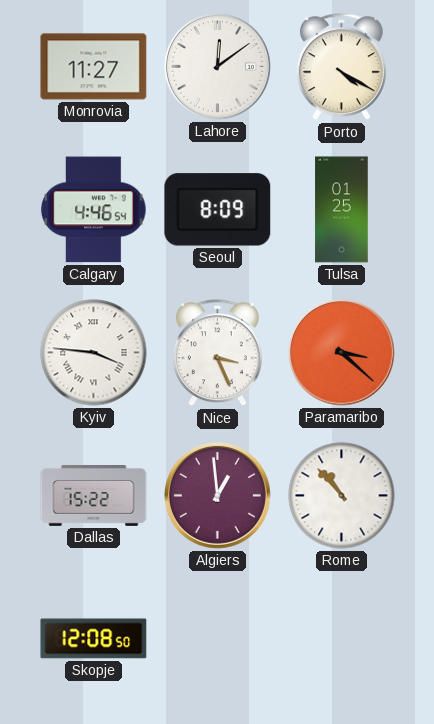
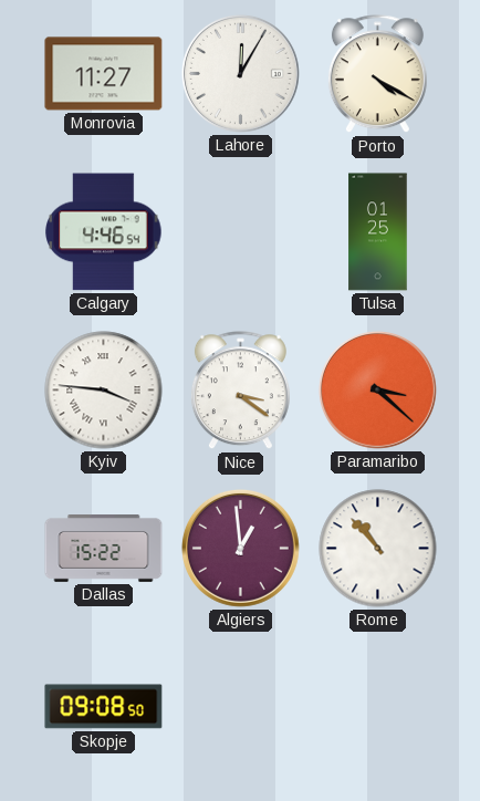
Lahore: 12:09 -> 12:05 (240, 73)
Seoul: 8:09 -> none (218, 210)
Nice: 3:26 -> 3:21 (240, 391)
Skopje: 12:08 -> 09:08 (104, 707)
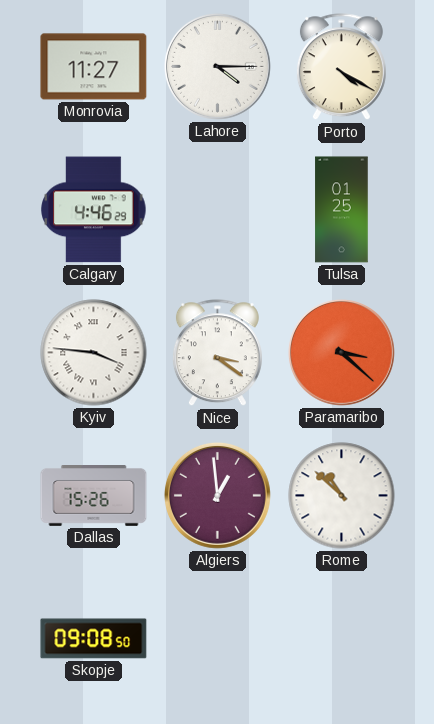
Lahore: 12:05 -> 4:15 (217, 66)
Calgary: 4:46:54 -> 4:46:29 (94, 210)
Dallas: 15:22 -> 15:26 (94, 496)
Rome: 10:53 -> 10:52 (342, 496)
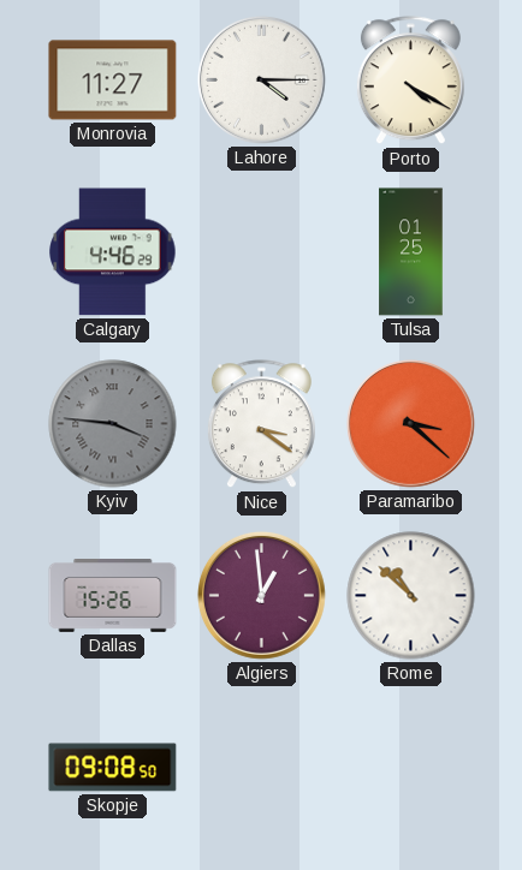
Kyiv dial: white -> grey (113, 424)
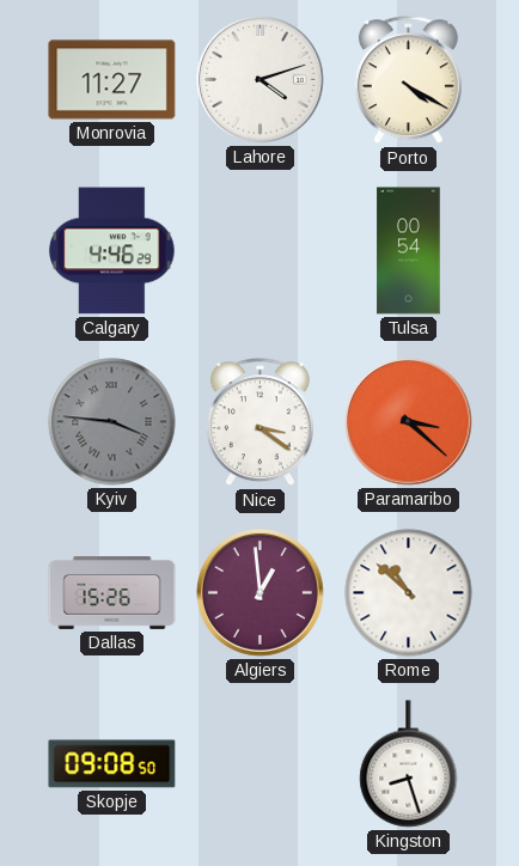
Lahore: 4:15 -> 4:12 (259, 79)
Tulsa: 01:25 -> 00:54 (409, 251)
Kingston: none -> 8:27 (409, 764)
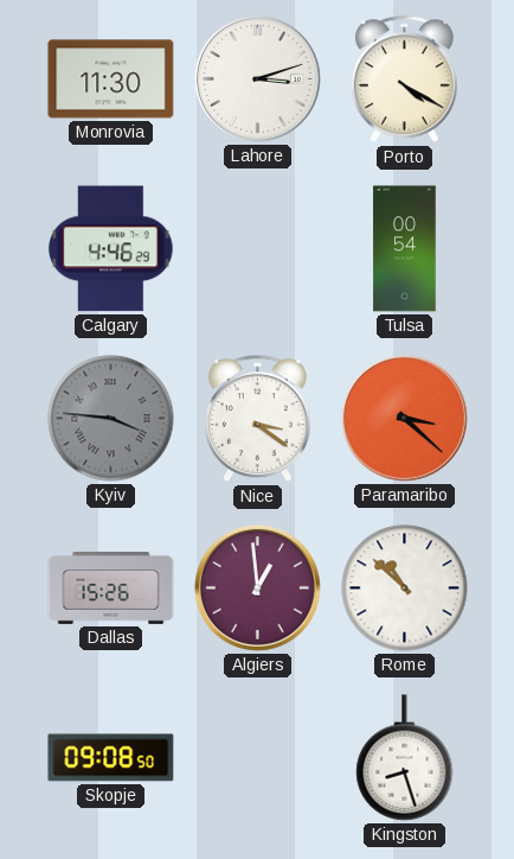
Monrovia: 11:27 -> 11:30 (111, 79)
Lahore: 4:12 -> 3:12 (257, 78)
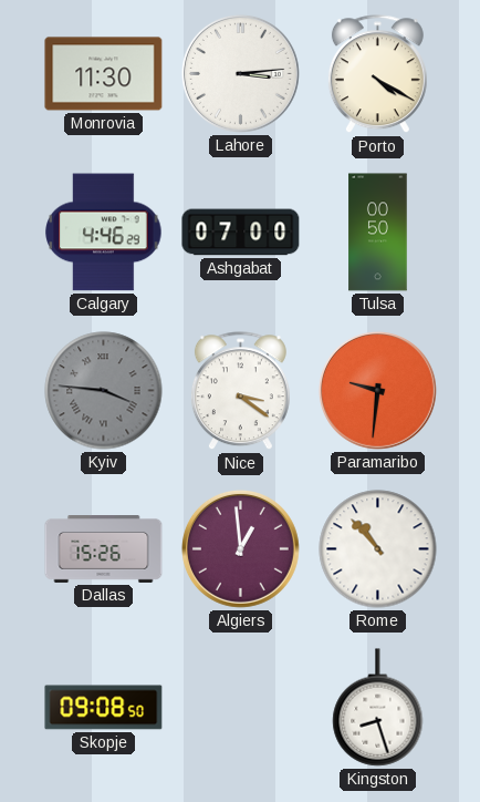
Lahore: 3:12 -> 3:14 (240, 73)
Ashgabat: none -> 07:00 (241, 233)
Tulsa: 00:54 -> 00:50 (378, 233)
Paramaribo: 3:22 -> 9:31 (377, 390)
Rome: 10:52 -> 10:53 (378, 549)
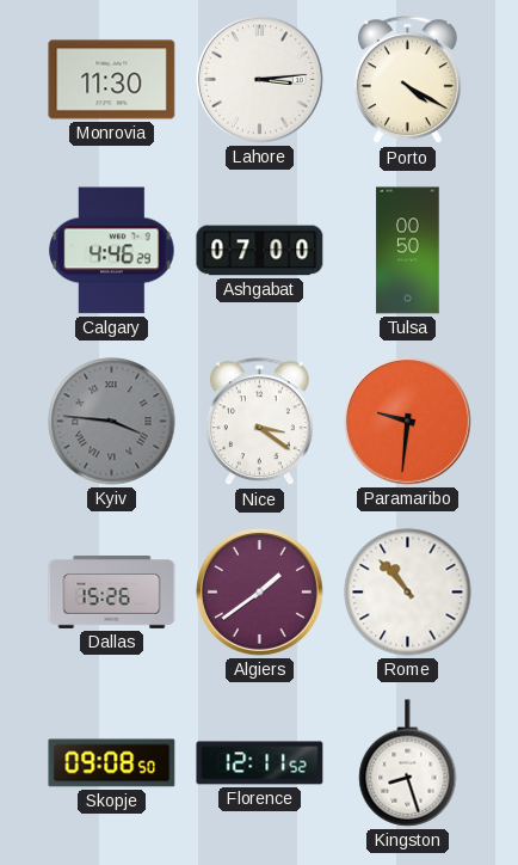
Algiers: 12:59 -> 1:39 (259, 591)
Florence: none -> 12:11 (260, 763)
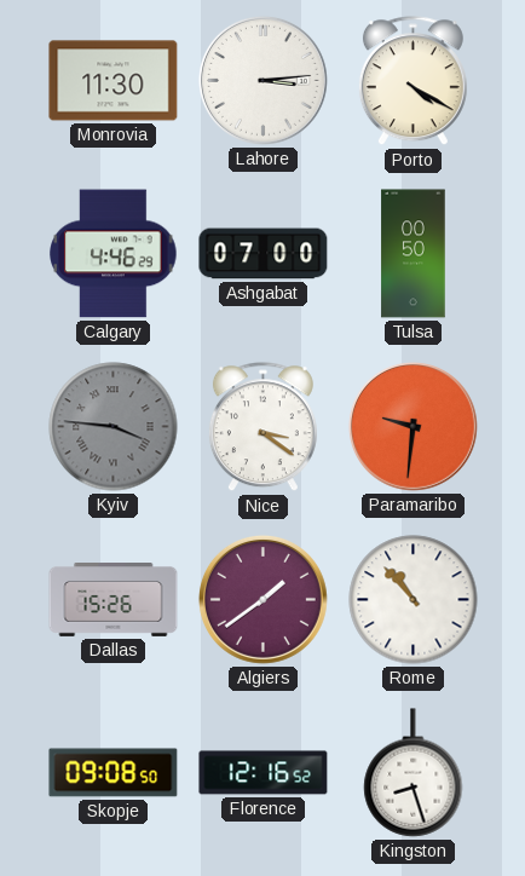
Florence: 12:11 -> 12:16 (264, 773)
